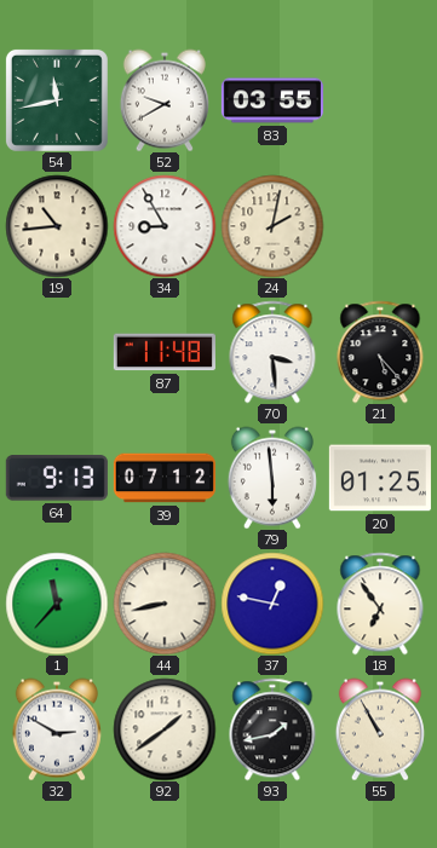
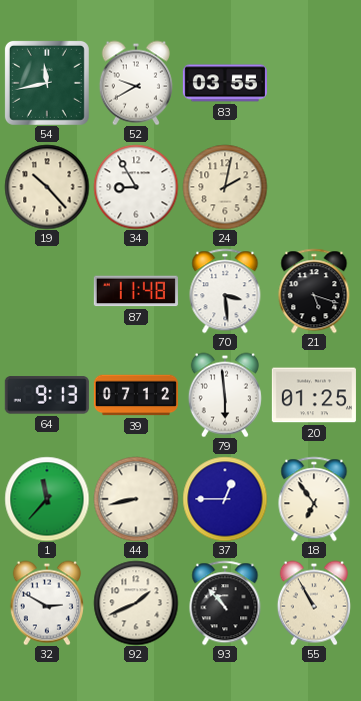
19: 10:44 -> 10:23 (47, 187)
21: 5:23 -> 5:18 (314, 291)
37: 12:47 -> 12:45 (225, 499)
92: 1:39 -> 1:41 (136, 603)
93: 1:43 -> 10:53 (225, 603)
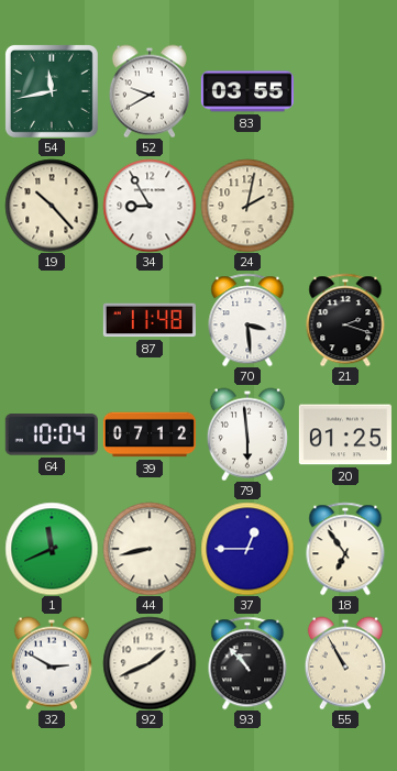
21: 5:18 -> 2:18 (345, 320)
64: 9:13 -> 10:04 (52, 434)
1: 11:37 -> 11:41 (52, 549)
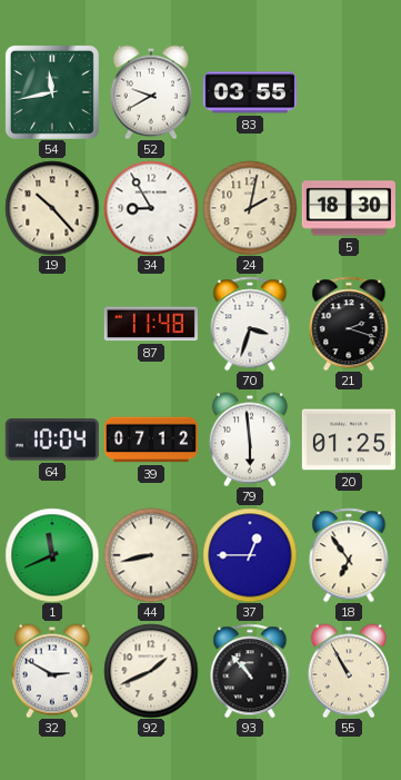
5: none -> 18:30 (349, 208)
70: 3:29 -> 3:33 (250, 324)
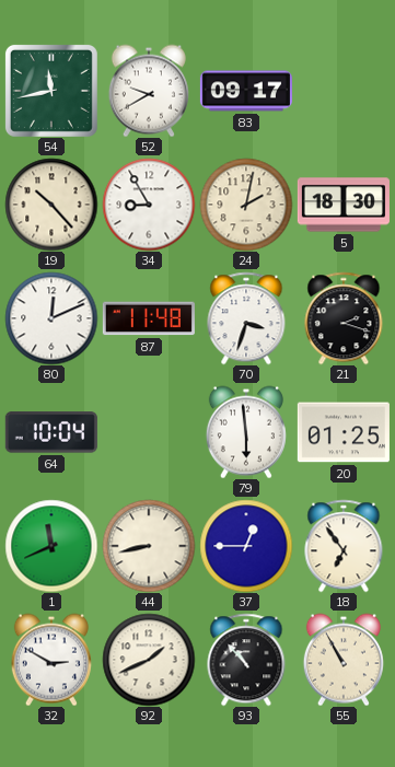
83: 03:55 -> 09:17 (246, 91)
80: none -> 12:11 (51, 318)
39: 07:12 -> none (151, 440)
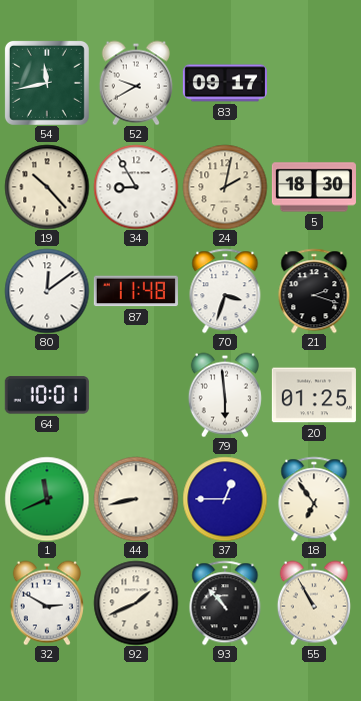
80: 12:11 -> 12:09 (47, 291)
64: 10:04 -> 10:01 (47, 395)
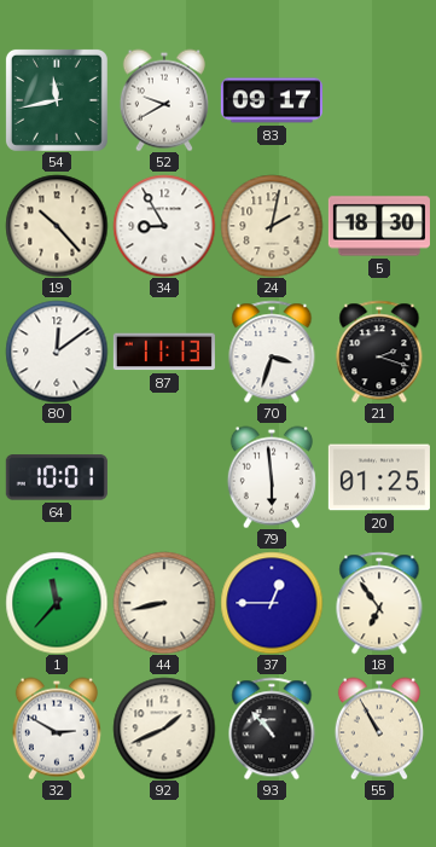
87: 11:48 -> 11:13 (164, 352)
1: 11:41 -> 11:37 (57, 603)
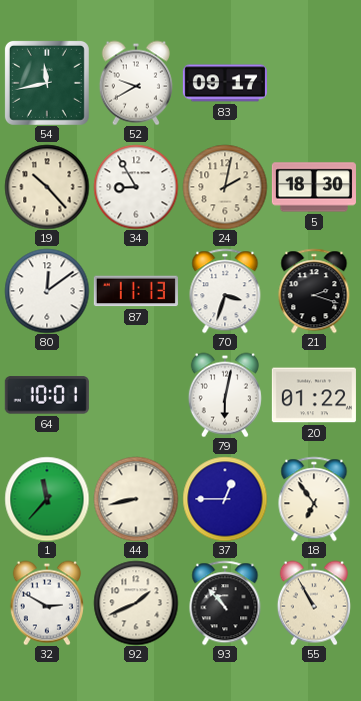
79: 5:59 -> 6:02 (225, 395)
20: 01:25 -> 01:22 (314, 395)
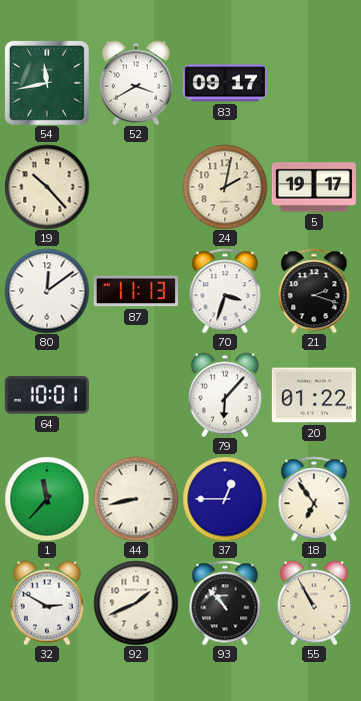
52: 9:40 -> 3:40 (136, 83)
34: 8:55 -> none (136, 187)
5: 18:30 -> 19:17 (314, 187)
79: 6:02 -> 6:07 (225, 395)
